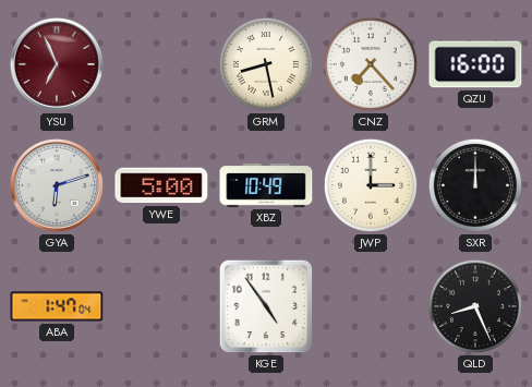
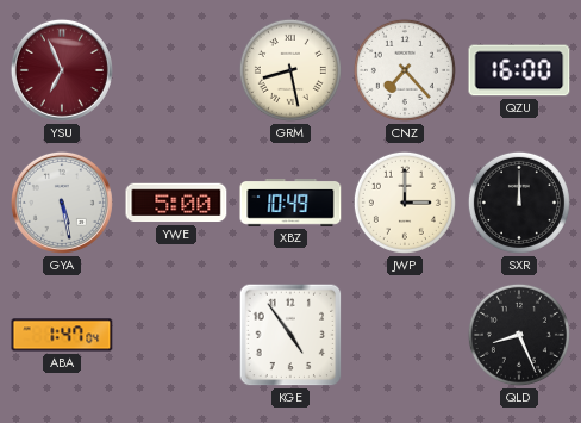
GYA: 6:12 -> 5:28 (62, 203)
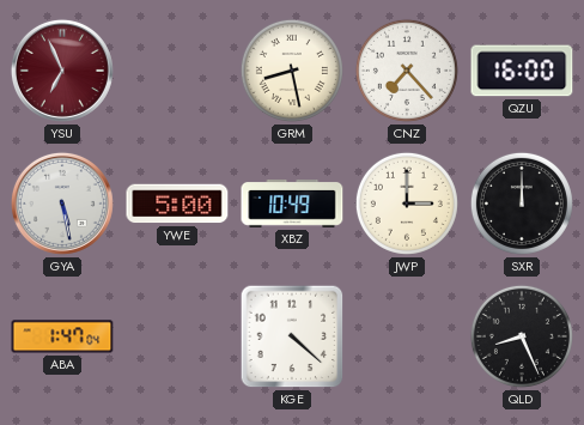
KGE: 4:54 -> 4:22 (292, 336)
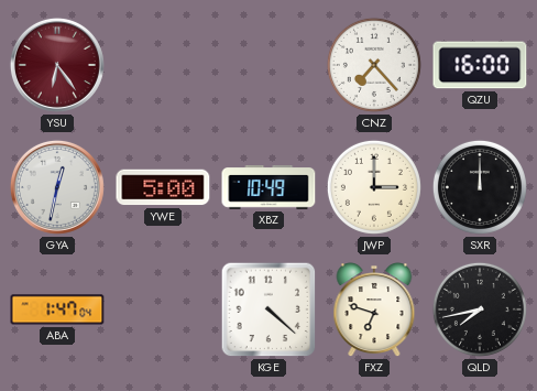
YSU: 6:56 -> 6:24 (57, 65)
GRM: 8:28 -> none (292, 71)
GYA: 5:28 -> 12:32 (57, 187)
FXZ: none -> 6:48 (374, 311)
QLD: 8:26 -> 7:43 (480, 309)
